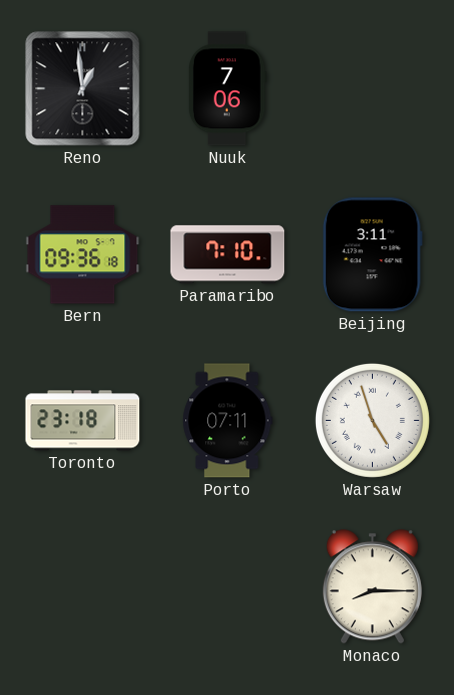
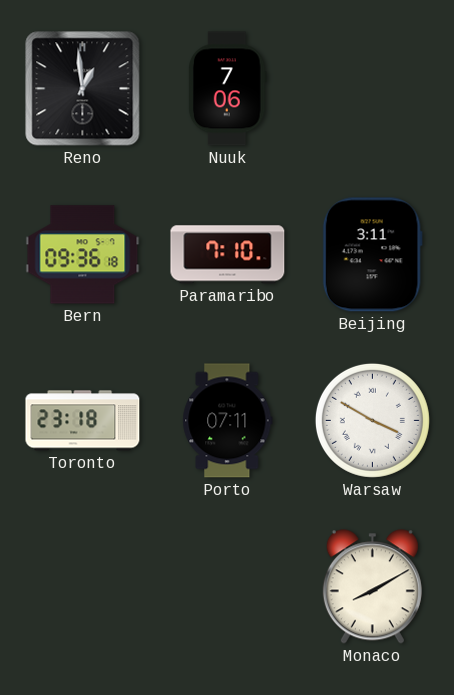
Warsaw: 4:57 -> 3:50 (372, 420)
Monaco: 8:15 -> 8:10 (372, 587)
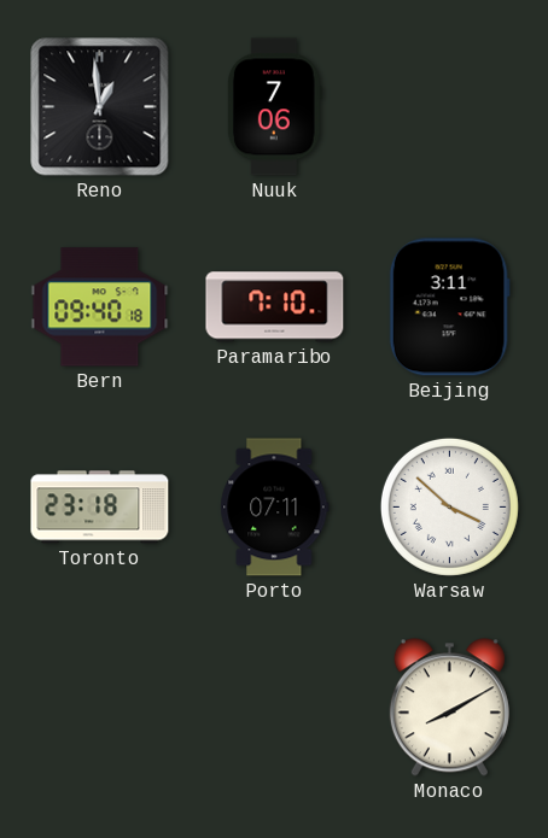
Bern: 09:36 -> 09:40 (100, 307)
Warsaw: 3:50 -> 3:52 (449, 506)
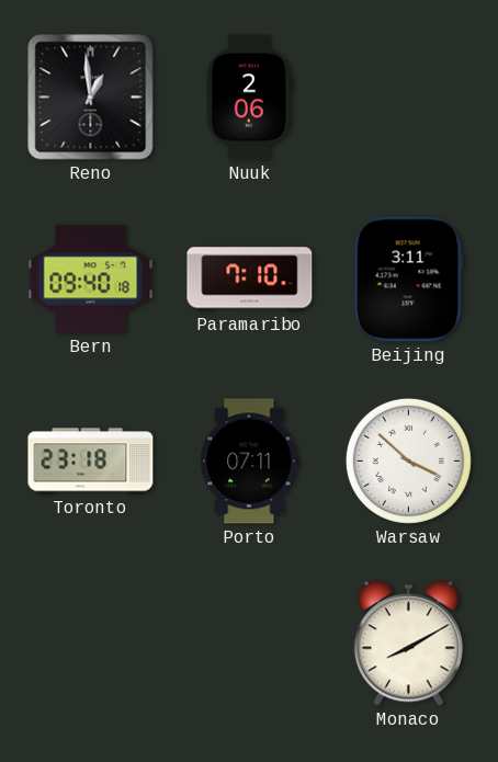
Nuuk: 7:06 -> 2:06 (250, 98)
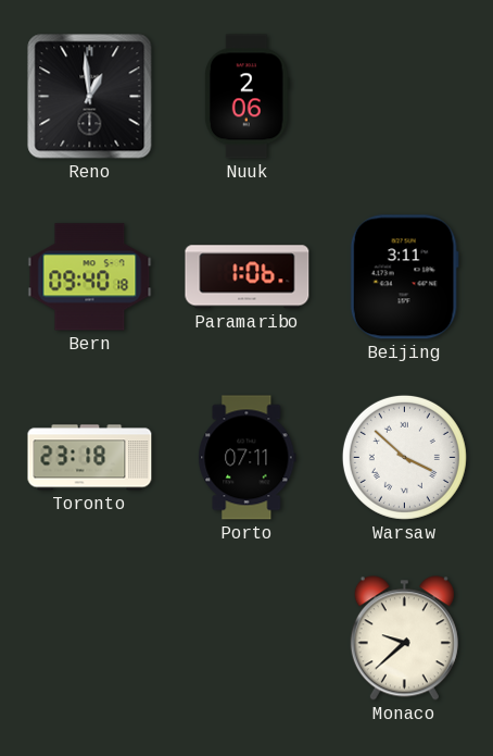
Paramaribo: 7:10 -> 1:06 (248, 277)
Monaco: 8:10 -> 9:38 (404, 639)
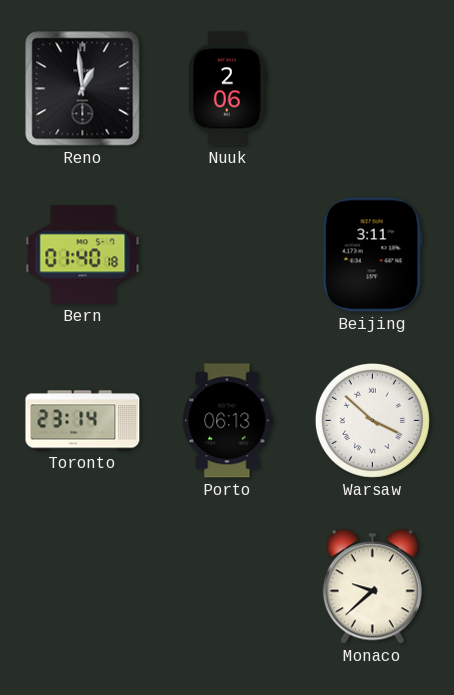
Bern: 09:40 -> 01:40 (83, 255)
Paramaribo: 1:06 -> none (248, 277)
Toronto: 23:18 -> 23:14 (83, 421)
Porto: 07:11 -> 06:13 (228, 421)
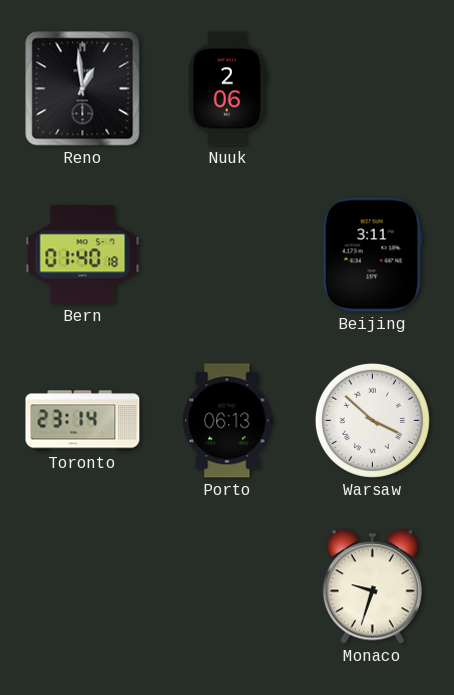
Monaco: 9:38 -> 9:33 (372, 587)
